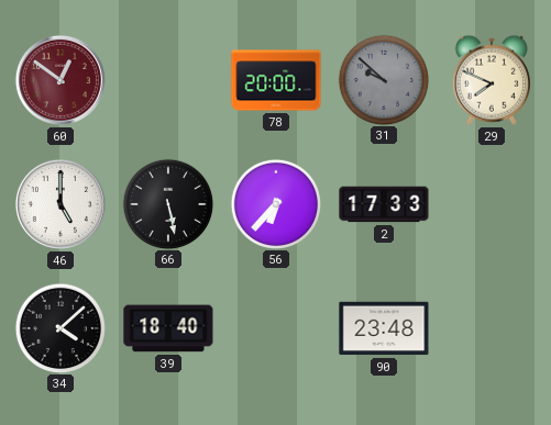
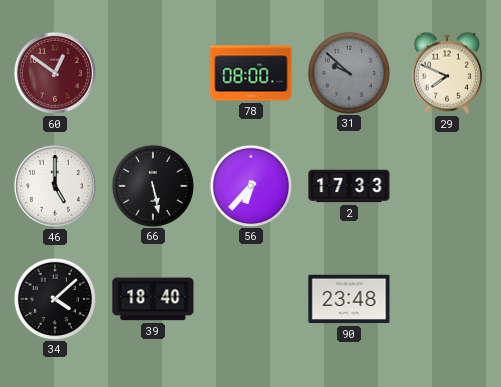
78: 20:00 -> 08:00 (251, 73)
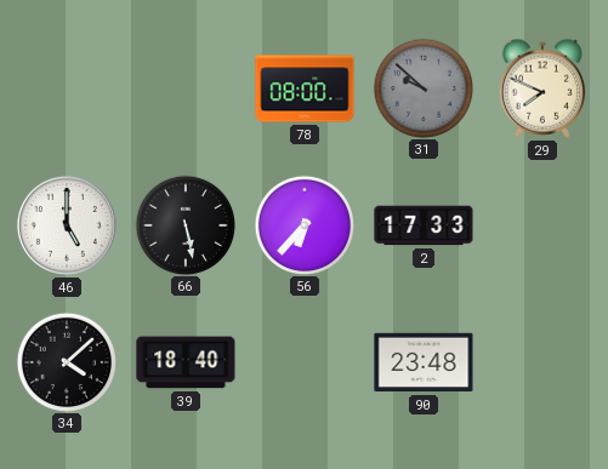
60: 12:51 -> none (55, 73)
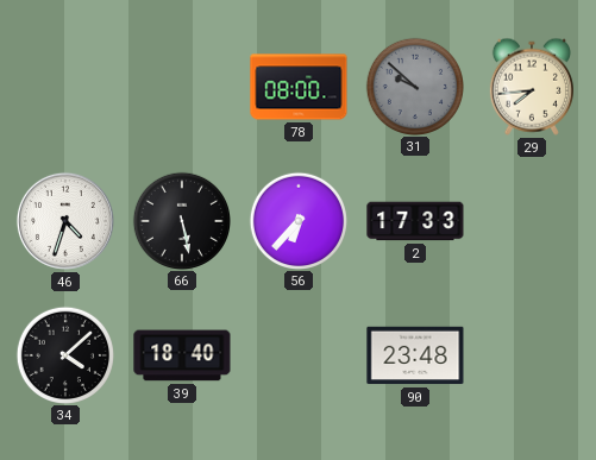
29: 7:49 -> 7:44 (532, 87)
46: 5:00 -> 4:33 (65, 221)
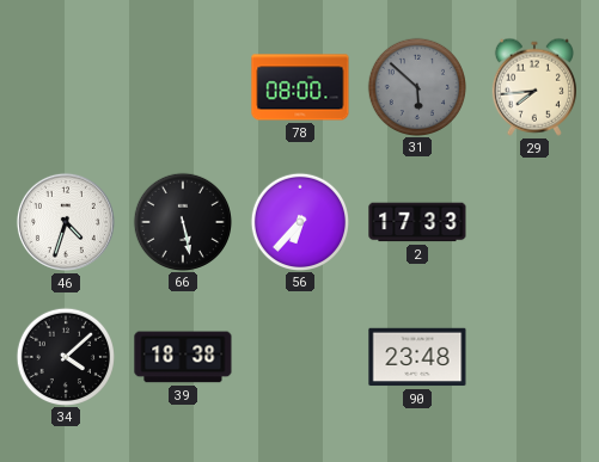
31: 9:52 -> 5:52 (416, 86)
39: 18:40 -> 18:38 (183, 357)
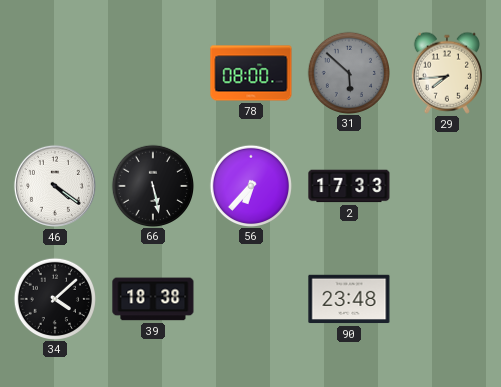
46: 4:33 -> 4:21 (55, 186)
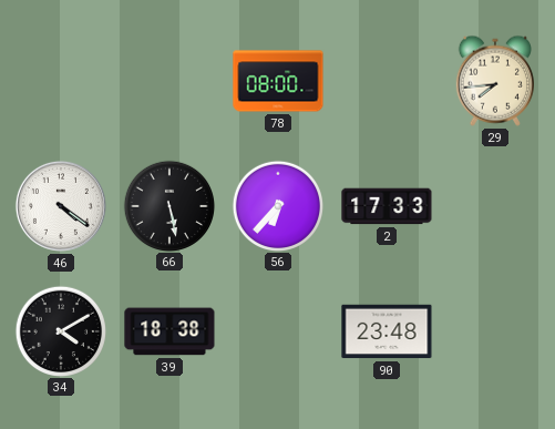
31: 5:52 -> none (348, 72)
34: 4:08 -> 4:10 (60, 330)
